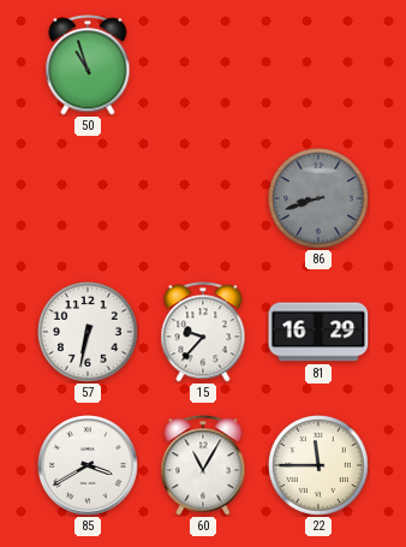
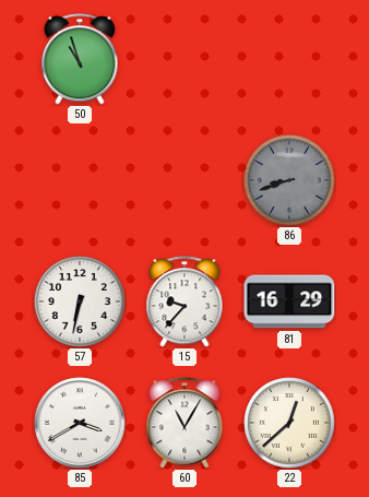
22: 11:45 -> 12:38 (290, 424)
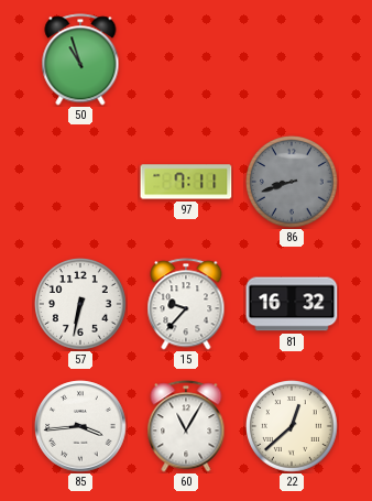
97: none -> 7:11 (186, 182)
81: 16:29 -> 16:32 (292, 304)
85: 3:40 -> 3:44 (80, 426)
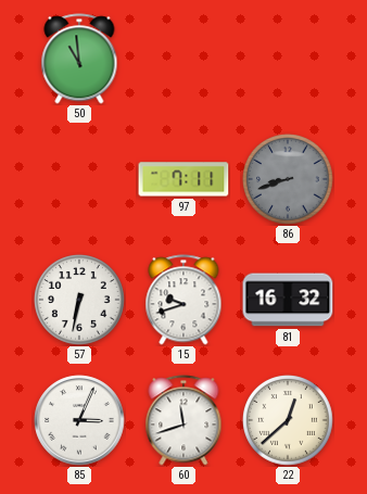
50: 10:57 -> 10:59 (79, 59)
15: 9:37 -> 9:42 (184, 300)
85: 3:44 -> 3:04 (79, 420)
60: 11:05 -> 11:42 (184, 420)
